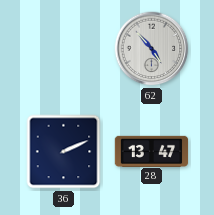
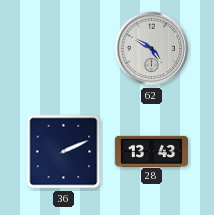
62: 4:53 -> 4:50 (152, 49)
28: 13:47 -> 13:43 (152, 151)
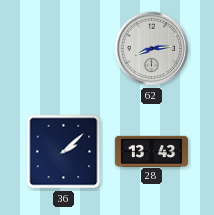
62: 4:50 -> 8:14 (152, 49)
36: 2:11 -> 2:08 (64, 152)
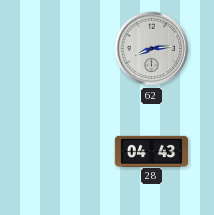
36: 2:08 -> none (64, 152)
28: 13:43 -> 04:43 (152, 151)
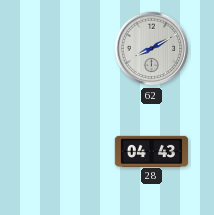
62: 8:14 -> 8:10 (152, 49)
